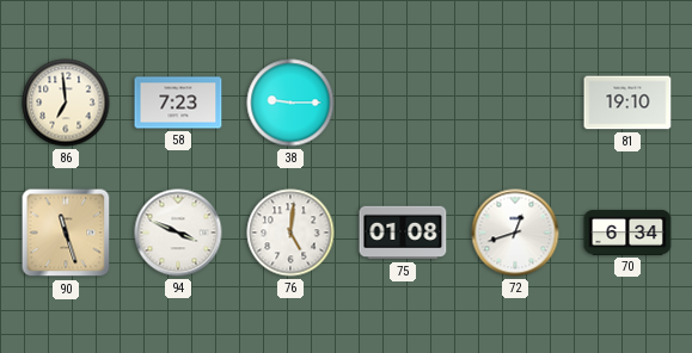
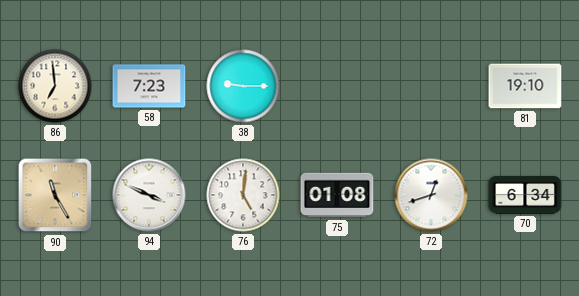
90: 11:27 -> 11:25 (55, 195)
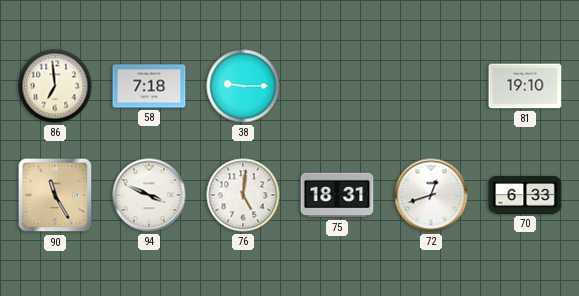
58: 7:23 -> 7:18 (149, 86)
75: 01:08 -> 18:31 (337, 195)
70: 6:34 -> 6:33 (525, 195)
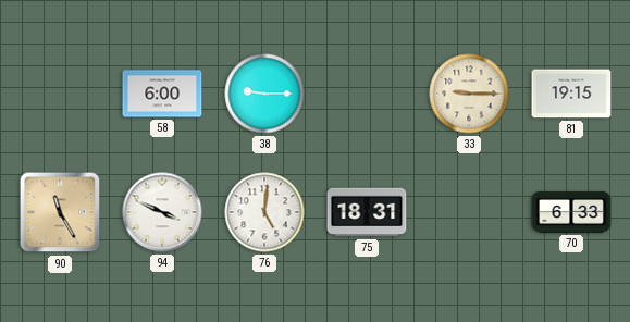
86: 6:59 -> none (55, 86)
58: 7:18 -> 6:00 (162, 94)
33: none -> 9:15 (469, 94)
81: 19:10 -> 19:15 (571, 94)
72: 12:42 -> none (431, 195)
